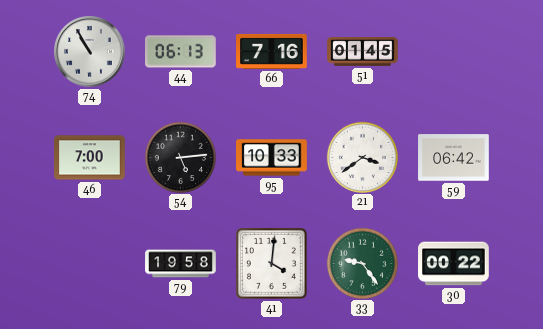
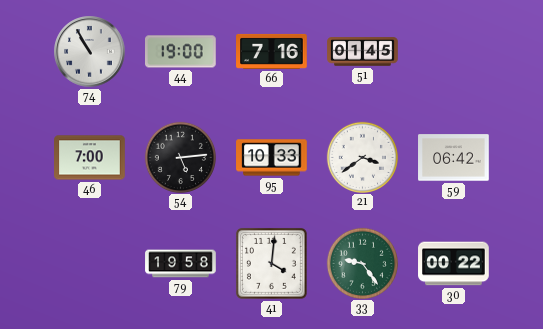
44: 06:13 -> 19:00 (181, 52)
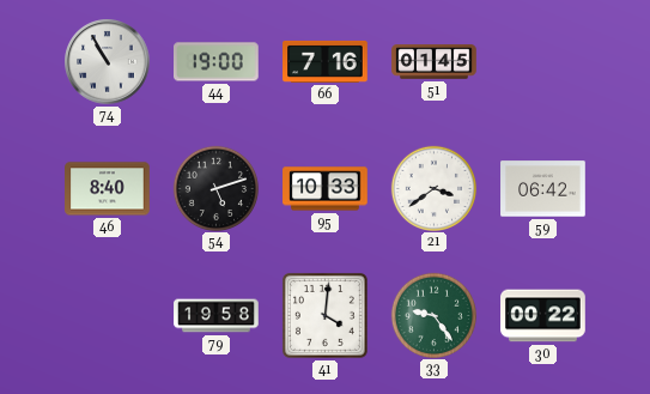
46: 7:00 -> 8:40 (108, 189)
54: 5:14 -> 5:12 (215, 188)
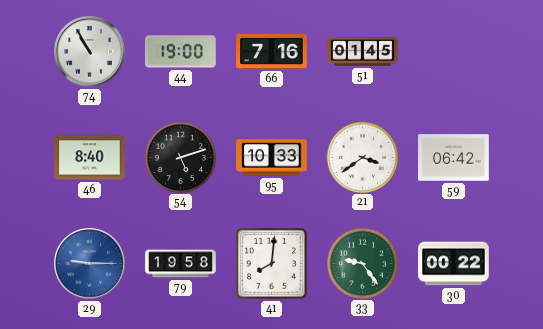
29: none -> 9:15 (90, 264)
41: 4:01 -> 8:01 (271, 263)
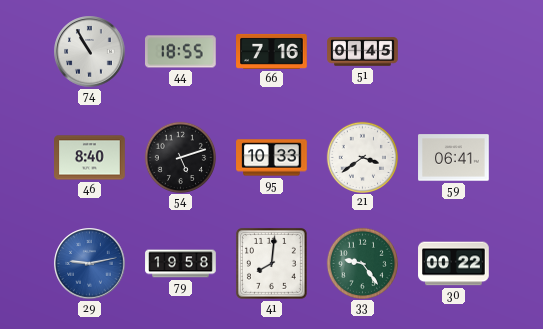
44: 19:00 -> 18:55 (181, 52)
59: 06:42 -> 06:41 (454, 158)
29: 9:15 -> 9:13 (90, 264)
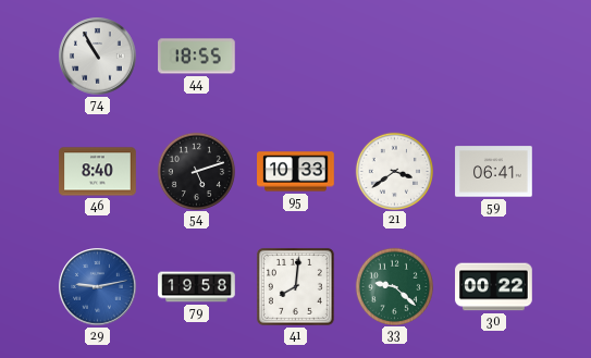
66: 7:16 -> none (272, 51)
51: 01:45 -> none (363, 52)
33: 9:24 -> 9:22 (394, 286)
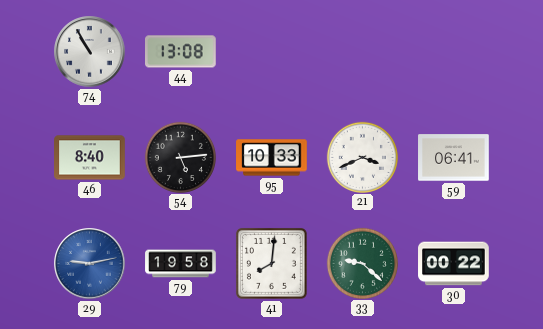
44: 18:55 -> 13:08 (181, 52)
54: 5:12 -> 5:14 (180, 157)
21: 3:39 -> 3:41 (362, 157)
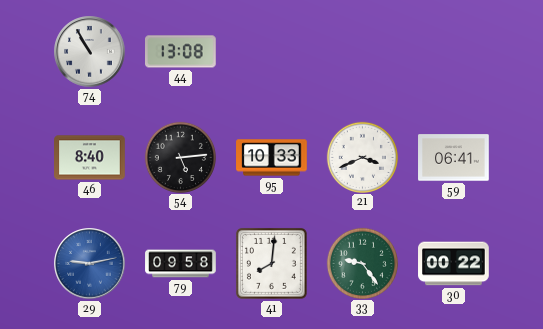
79: 19:58 -> 09:58 (181, 264)
33: 9:22 -> 9:24 (362, 263)
